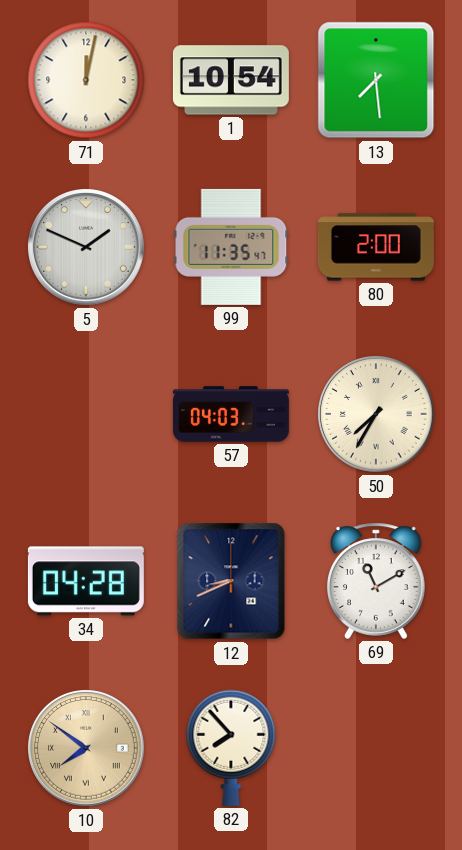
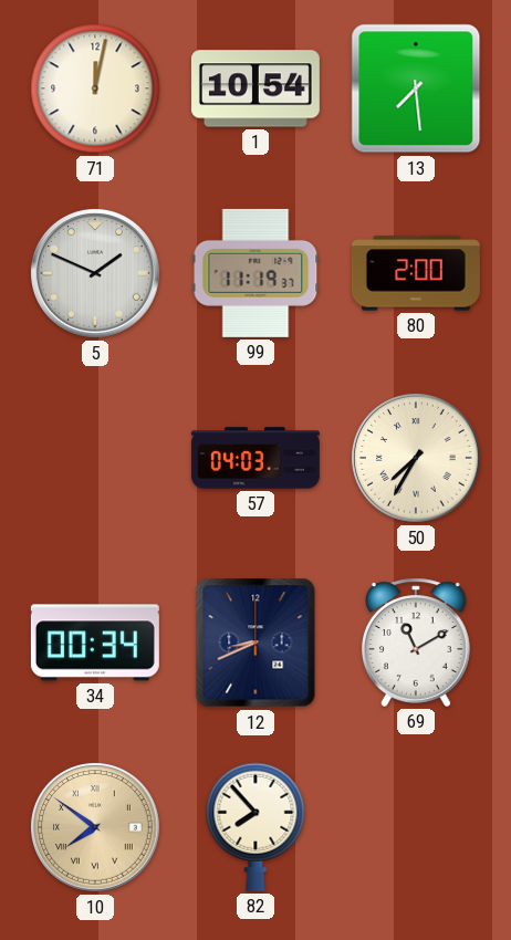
99: 11:35 -> 11:19 (255, 273)
34: 04:28 -> 00:34 (95, 643)
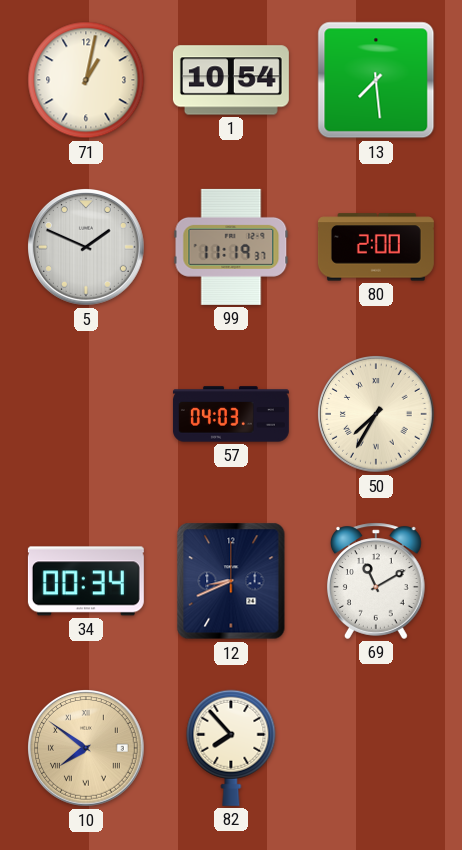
71: 12:02 -> 1:02 (86, 80)
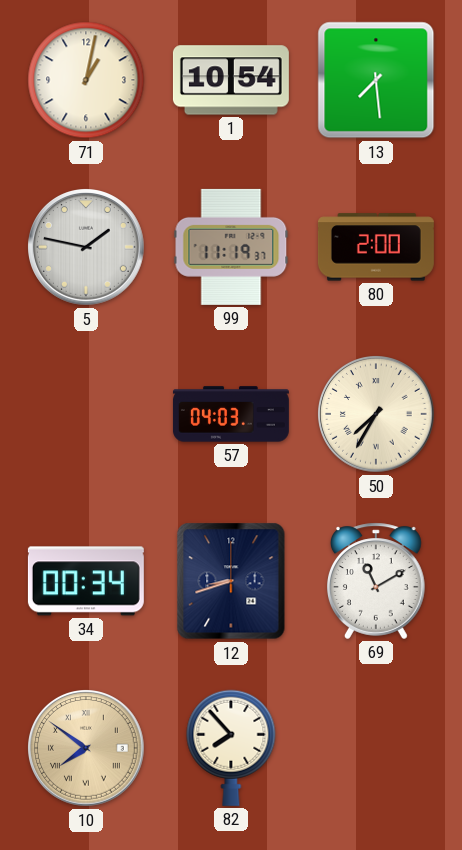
5: 1:49 -> 1:47 (87, 248)
12: 8:41 -> 8:42 (231, 581)
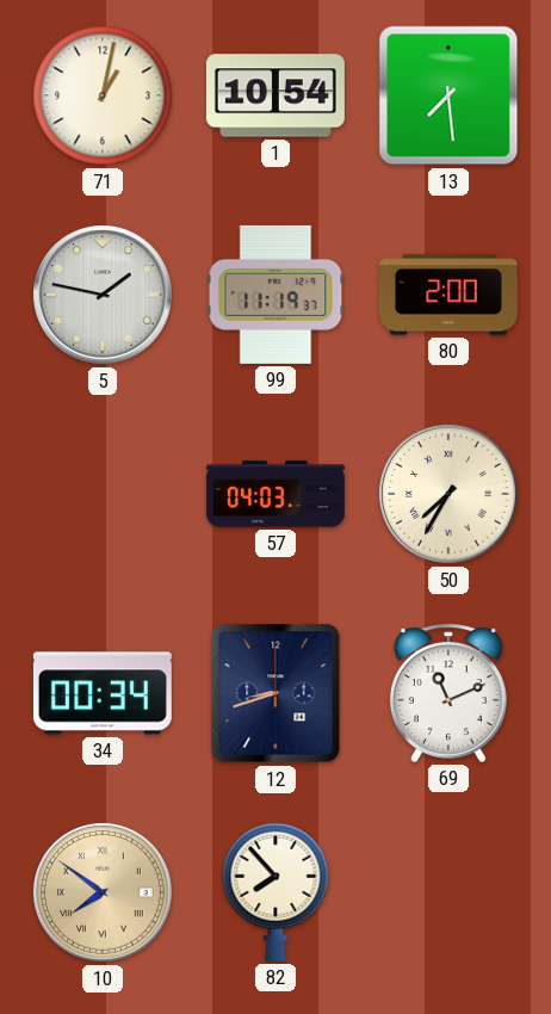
69: 11:10 -> 11:11 (450, 693)
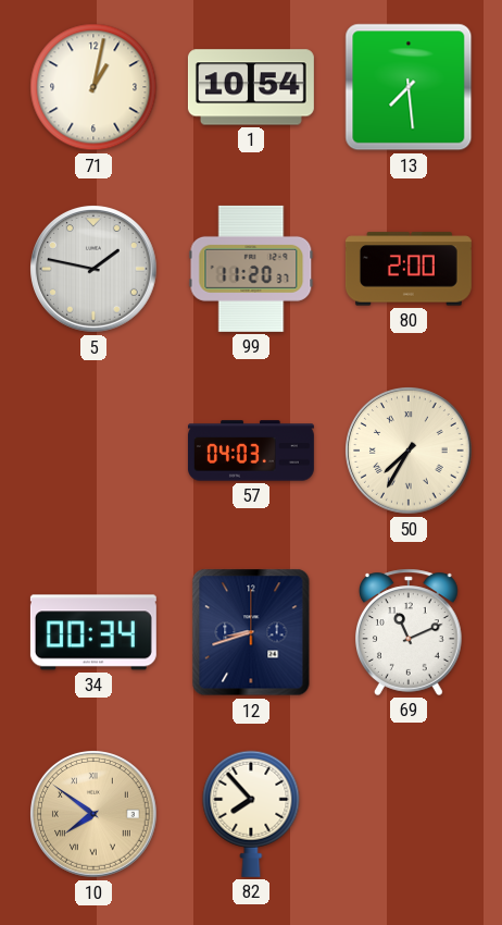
99: 11:19 -> 11:20 (251, 269)
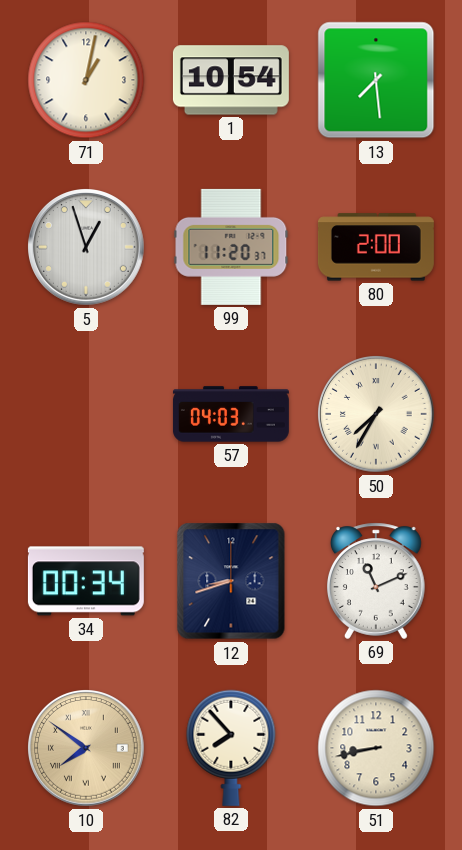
5: 1:47 -> 12:57 (87, 248)
51: none -> 8:43 (376, 748)
